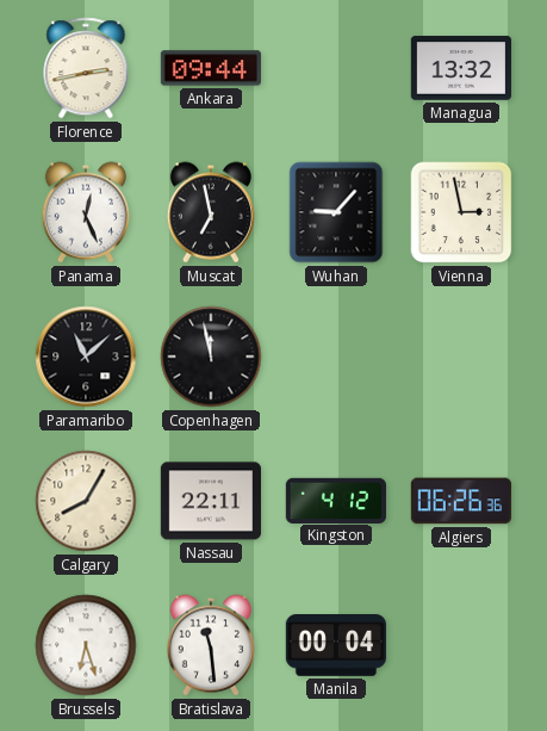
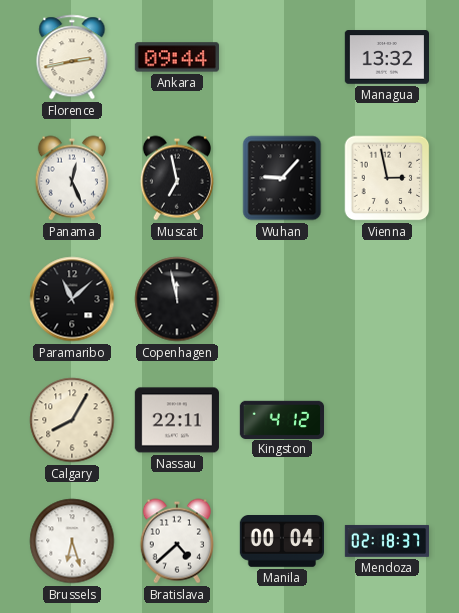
Algiers: 06:26 -> none (461, 501)
Bratislava: 11:29 -> 4:38 (177, 541)
Mendoza: none -> 02:18 (386, 541)
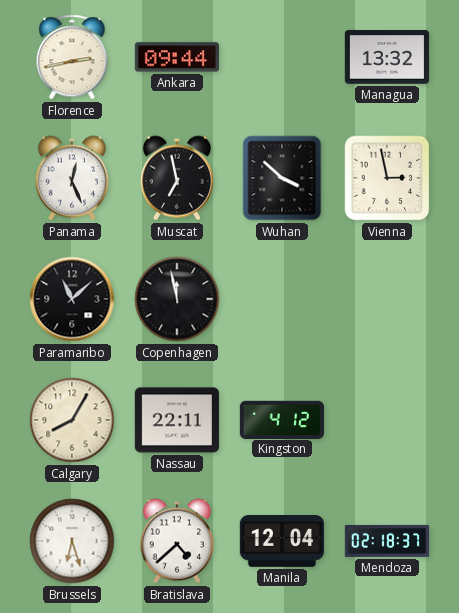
Wuhan: 9:07 -> 3:52 (282, 178)
Manila: 00:04 -> 12:04 (281, 542)
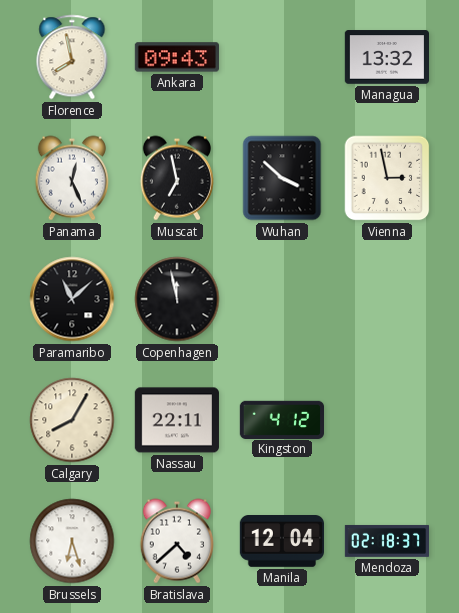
Florence: 2:43 -> 7:58 (72, 57)
Ankara: 09:44 -> 09:43 (177, 57)
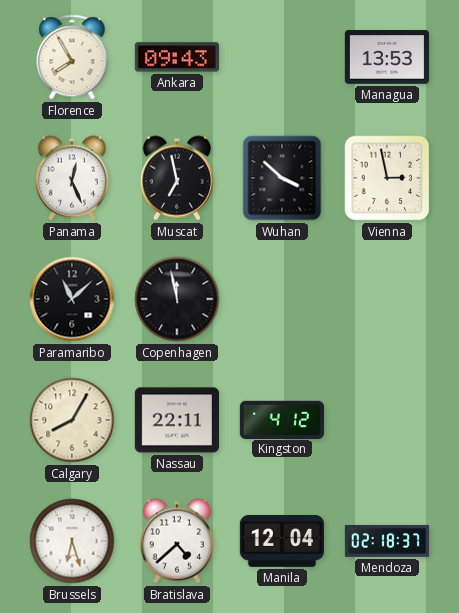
Florence: 7:58 -> 7:55 (72, 57)
Managua: 13:32 -> 13:53 (386, 57)
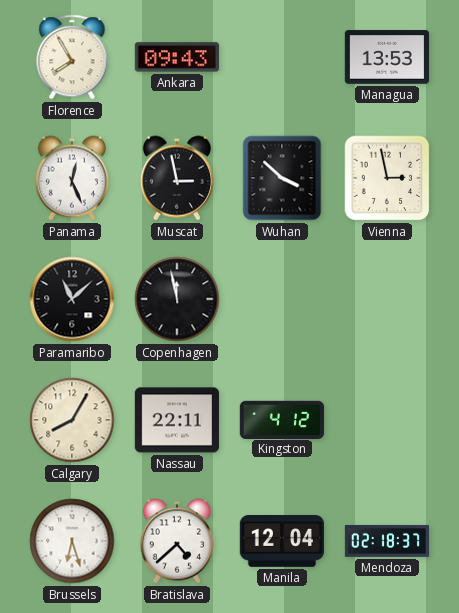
Muscat: 6:58 -> 2:58 (177, 178)
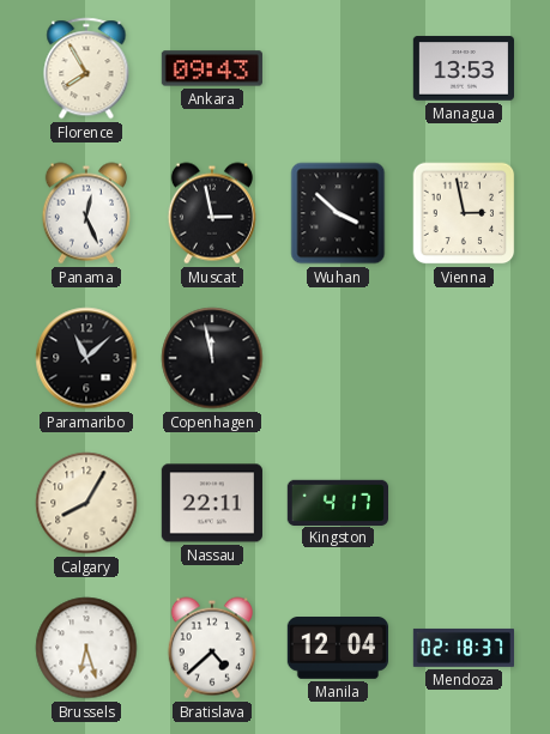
Kingston: 4:12 -> 4:17 (337, 502)
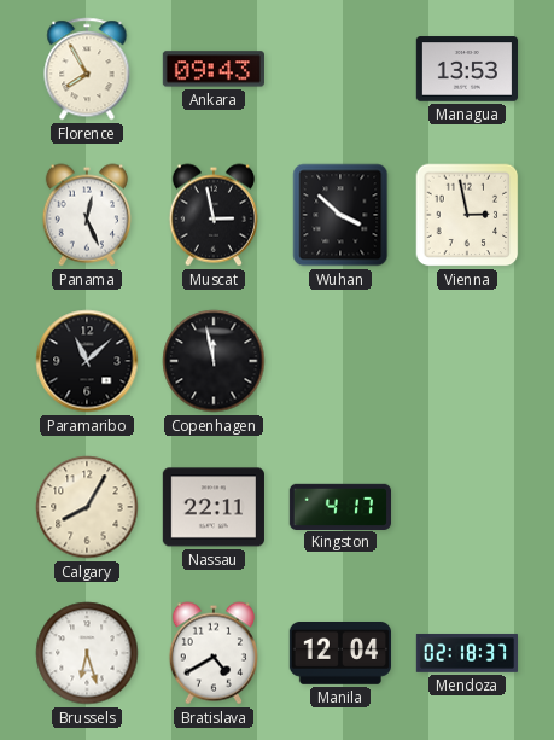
Bratislava: 4:38 -> 4:40 (214, 653)
